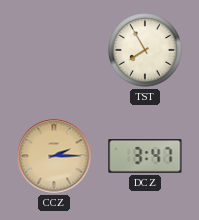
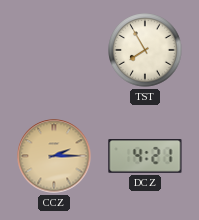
DCZ: 3:47 -> 4:21 (145, 156)
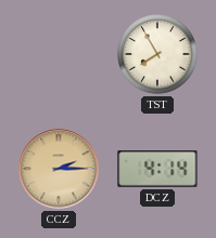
DCZ: 4:21 -> 4:14 (157, 169)
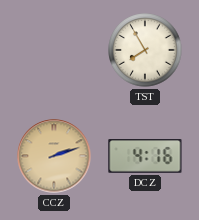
CCZ: 2:15 -> 2:12 (54, 156)
DCZ: 4:14 -> 4:16 (145, 156)
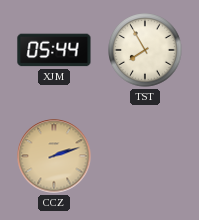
XJM: none -> 05:44 (54, 50)
DCZ: 4:16 -> none (145, 156)
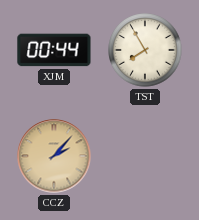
XJM: 05:44 -> 00:44 (54, 50)
CCZ: 2:12 -> 2:07 (54, 156)
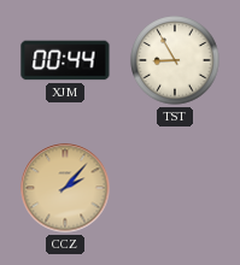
TST: 7:55 -> 8:55 (175, 60)
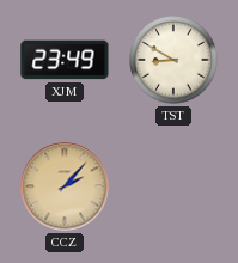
XJM: 00:44 -> 23:49 (65, 60)
TST: 8:55 -> 8:50 (173, 60)
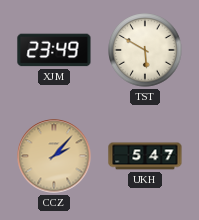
TST: 8:50 -> 5:50 (145, 50)
UKH: none -> 5:47 (145, 156)
